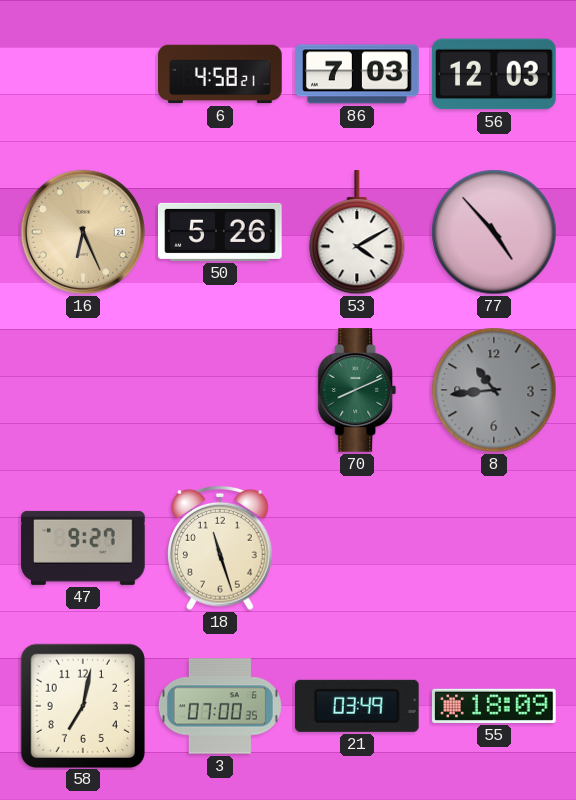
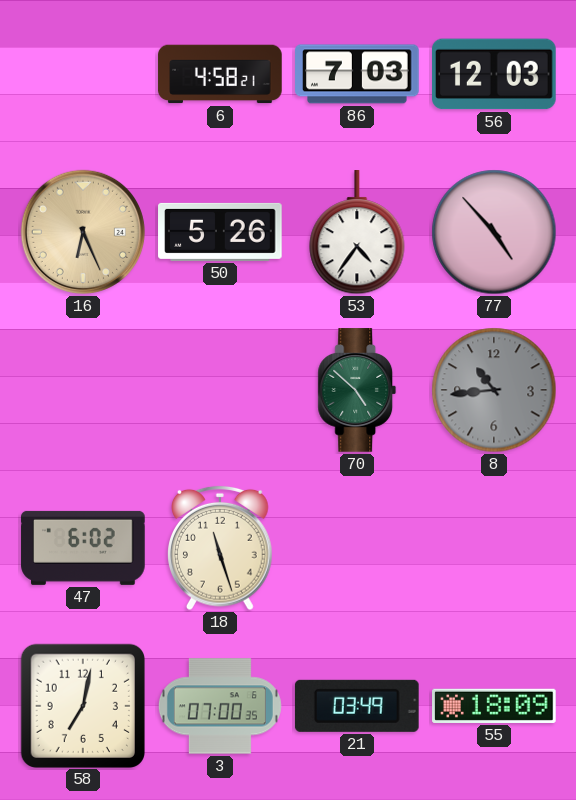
53: 4:10 -> 4:36 (357, 233)
70: 8:11 -> 4:52 (357, 390)
47: 9:27 -> 6:02 (83, 548)
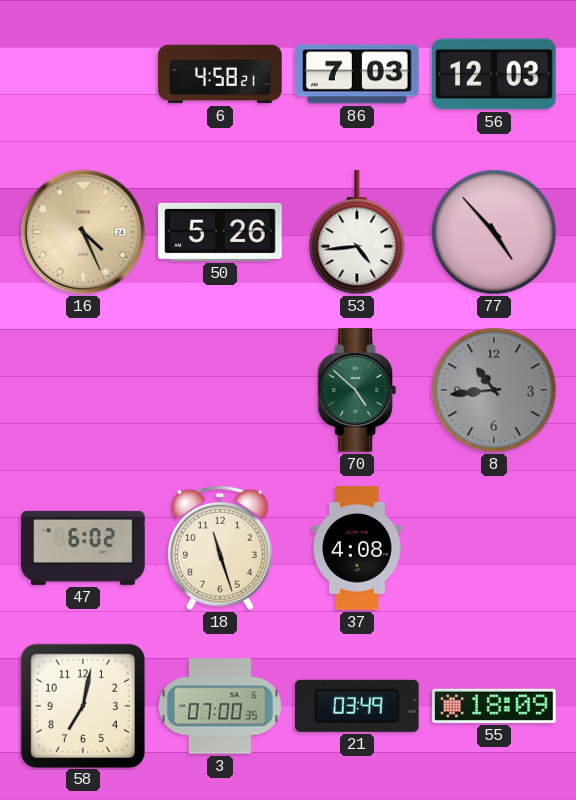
16: 6:26 -> 4:26 (83, 232)
53: 4:36 -> 4:44 (357, 233)
37: none -> 4:08 (357, 548)
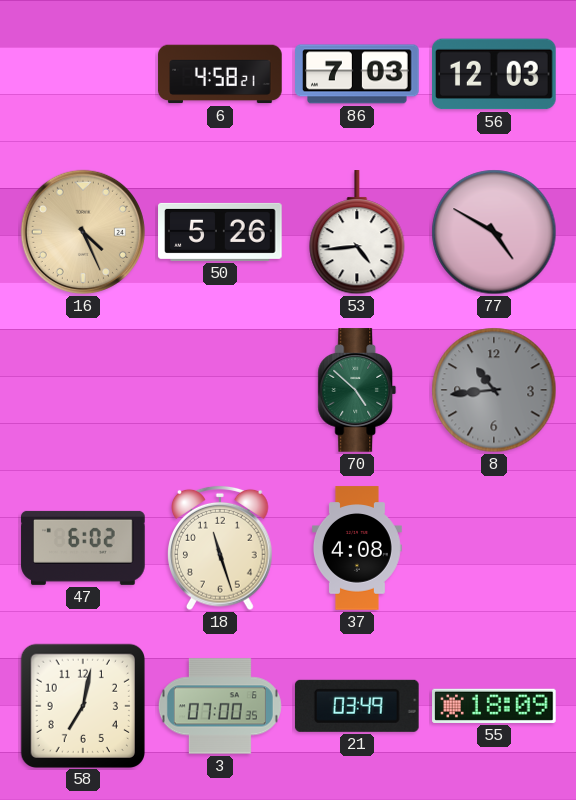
77: 4:53 -> 4:50 (494, 232)
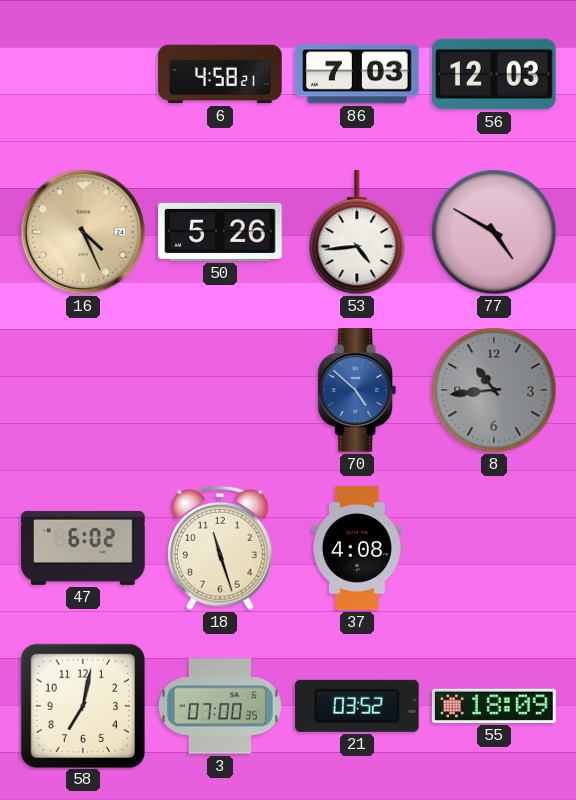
70 dial: green -> blue (357, 390)
21: 03:49 -> 03:52 (357, 706)
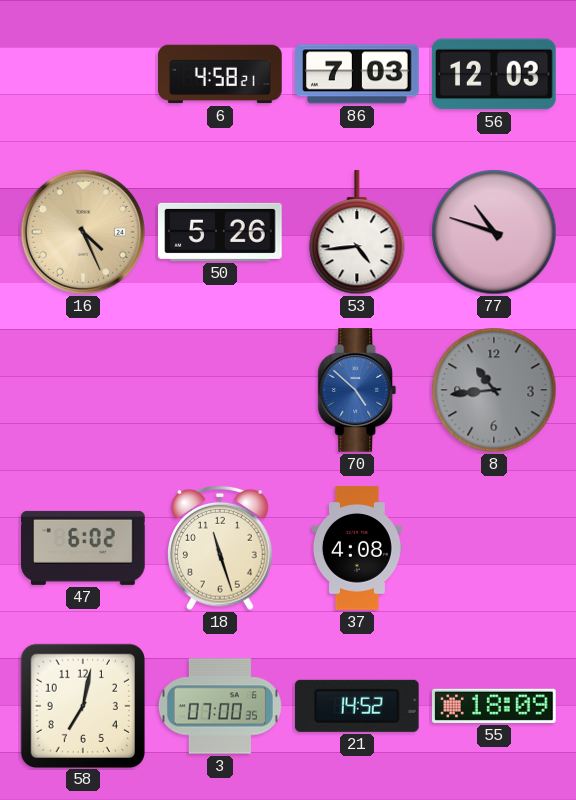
77: 4:50 -> 10:48 (494, 232)
21: 03:52 -> 14:52 (357, 706)
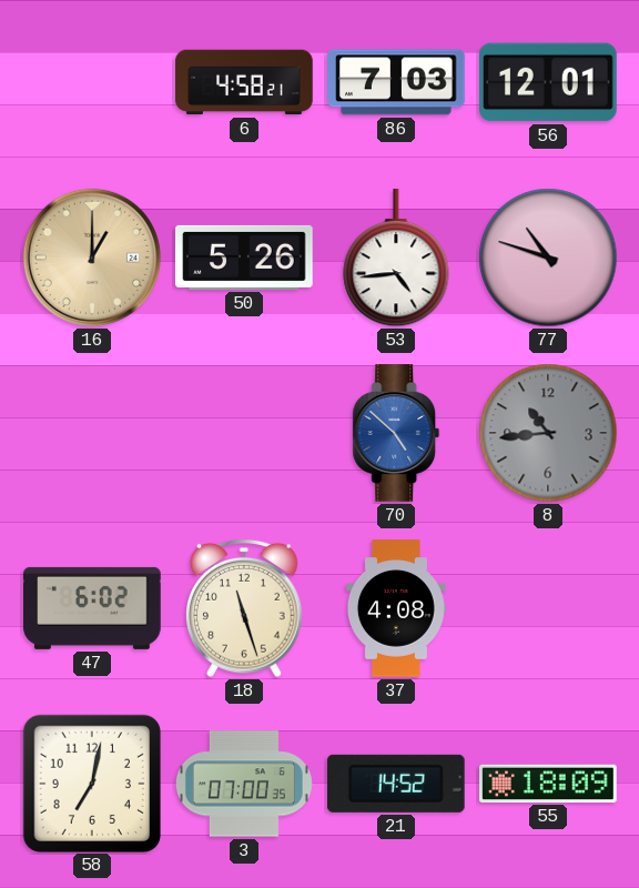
56: 12:03 -> 12:01 (549, 82)
16: 4:26 -> 1:00 (92, 258)
